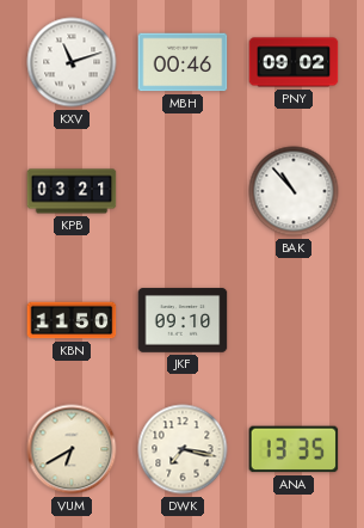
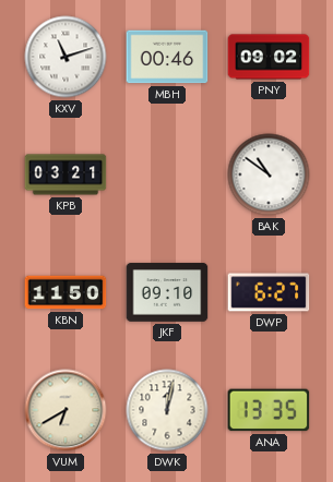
BAK: 10:53 -> 10:51 (269, 174)
DWP: none -> 6:27 (269, 292)
DWK: 7:17 -> 12:02 (167, 410)
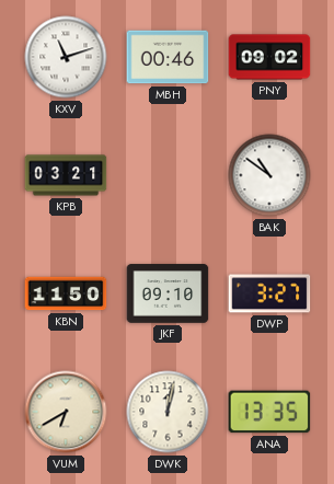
DWP: 6:27 -> 3:27 (269, 293)
